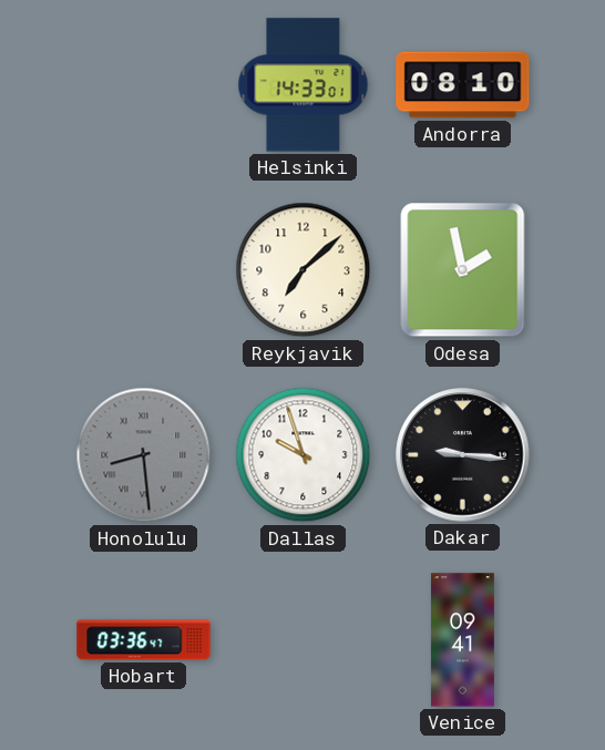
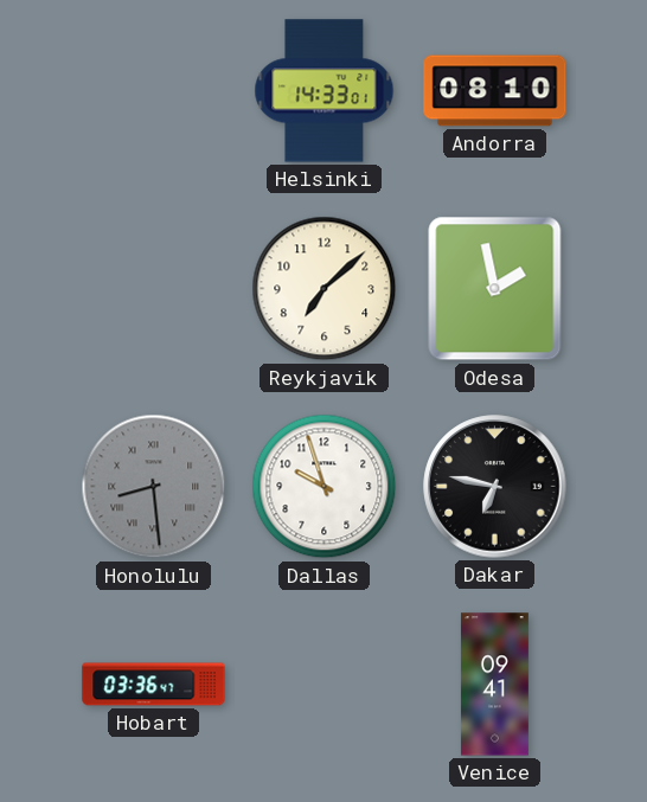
Dakar: 9:16 -> 6:47 (495, 487)
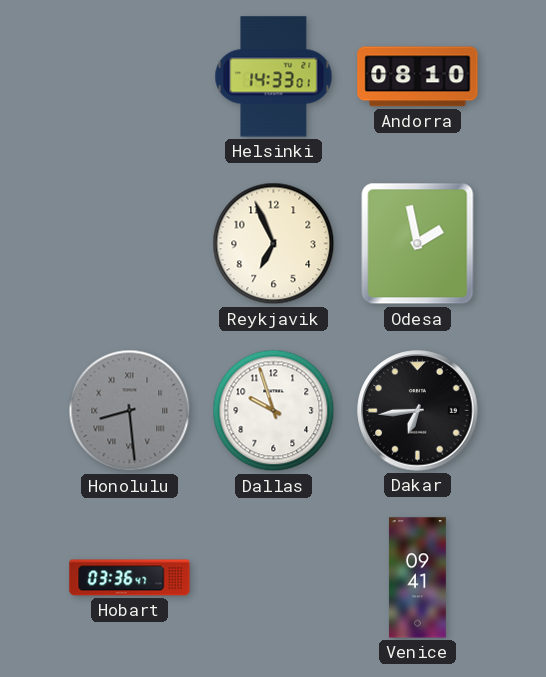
Reykjavik: 7:08 -> 6:56 (274, 244)
Dakar: 6:47 -> 6:44 (418, 411)
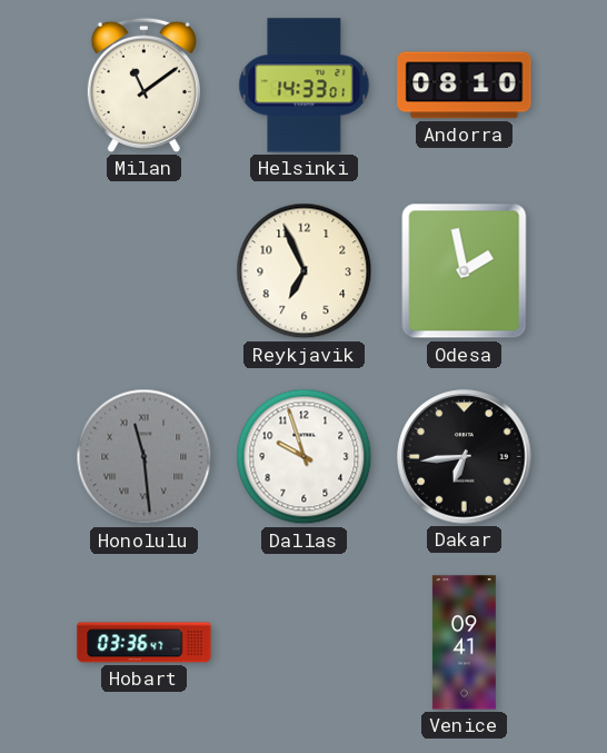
Milan: none -> 11:09 (143, 85)
Honolulu: 8:29 -> 11:29 (145, 457)
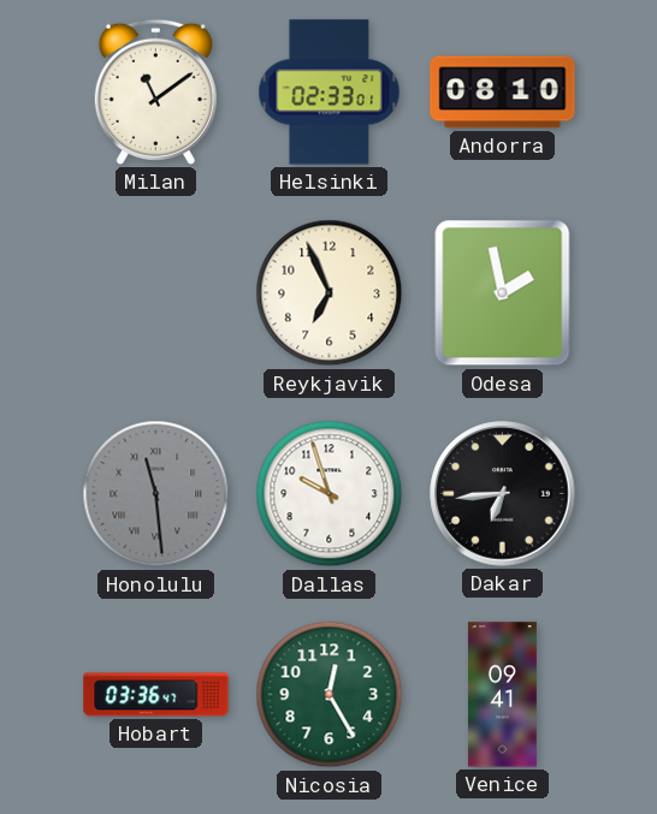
Helsinki: 14:33 -> 02:33 (330, 93)
Nicosia: none -> 12:25 (330, 695)
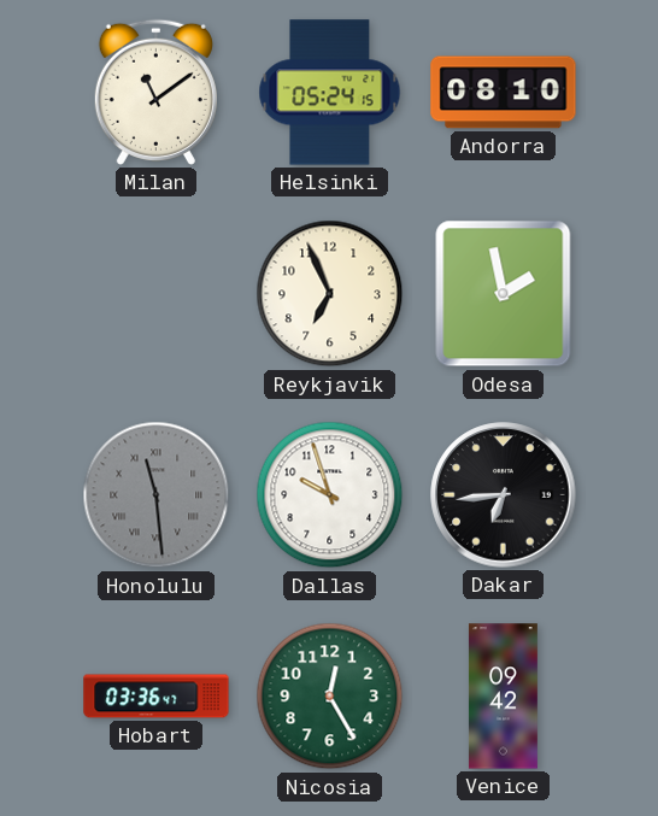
Helsinki: 02:33 -> 05:24 (330, 93)
Venice: 09:41 -> 09:42 (504, 697)
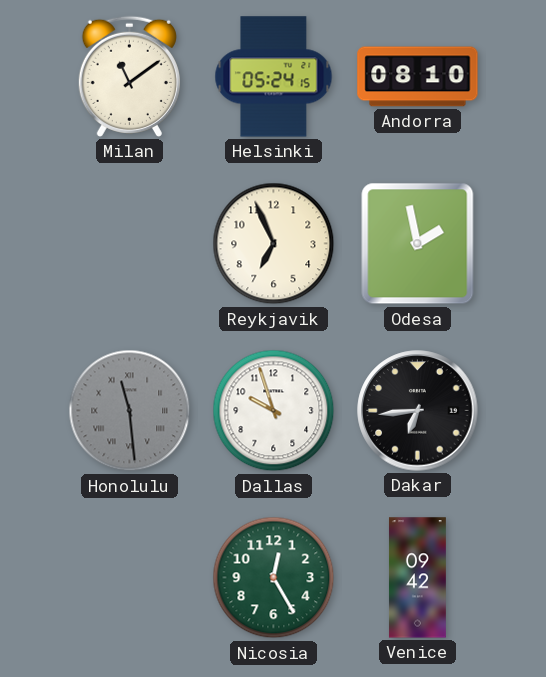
Hobart: 03:36 -> none (157, 697)
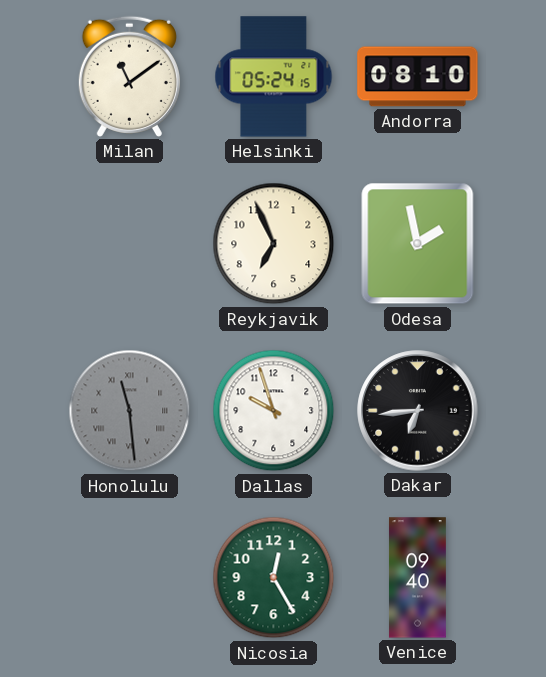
Venice: 09:42 -> 09:40 (418, 578)
